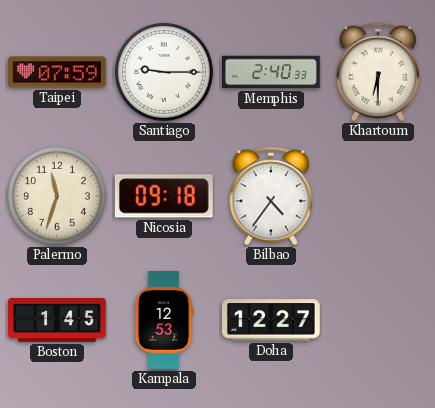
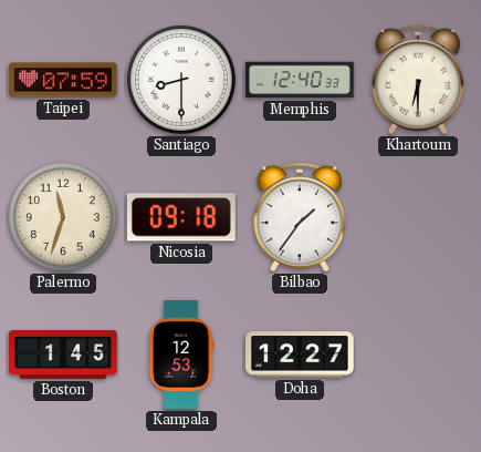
Santiago: 9:15 -> 8:30 (181, 80)
Memphis: 2:40 -> 12:40 (300, 80)
Bilbao: 4:36 -> 1:36 (300, 217)
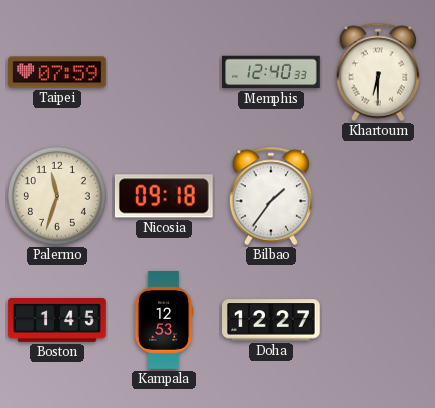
Santiago: 8:30 -> none (181, 80)
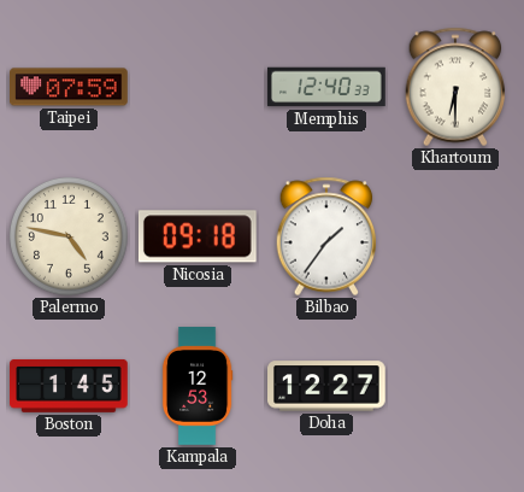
Palermo: 11:33 -> 4:47 (69, 236)
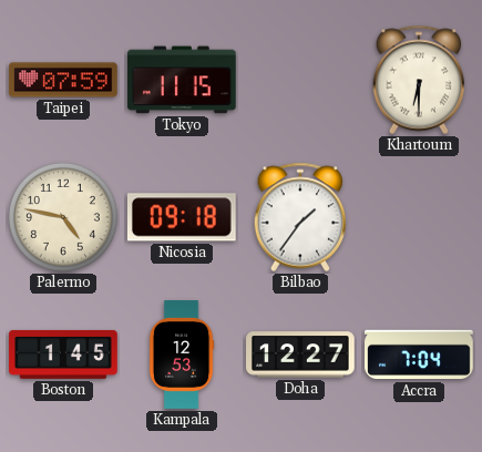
Tokyo: none -> 11:15 (183, 80)
Memphis: 12:40 -> none (326, 87)
Accra: none -> 7:04 (419, 355)
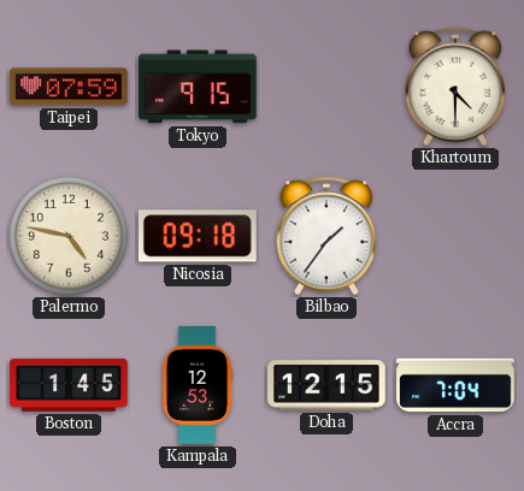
Tokyo: 11:15 -> 9:15 (199, 87)
Khartoum: 6:30 -> 4:30 (455, 87)
Doha: 12:27 -> 12:15 (328, 385)
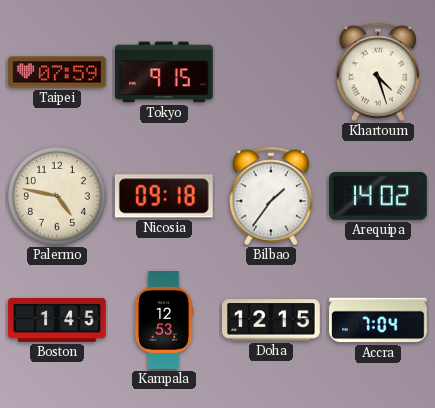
Khartoum: 4:30 -> 4:27 (378, 72)
Arequipa: none -> 14:02 (378, 196)
